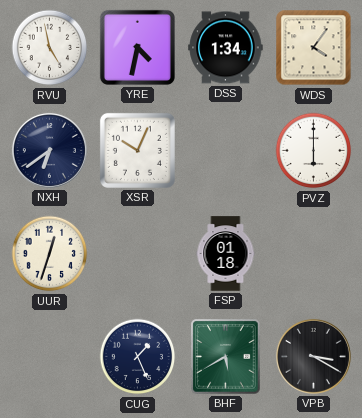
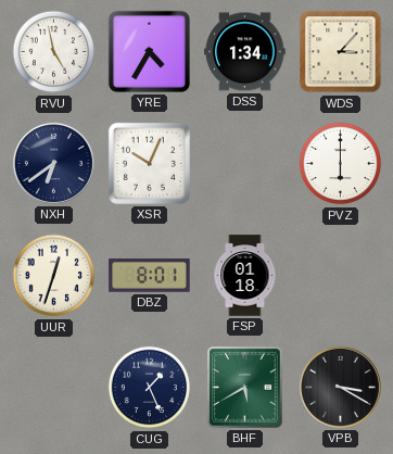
YRE: 4:32 -> 4:35 (149, 51)
WDS: 4:06 -> 3:07 (341, 52)
DBZ: none -> 8:01 (150, 276)
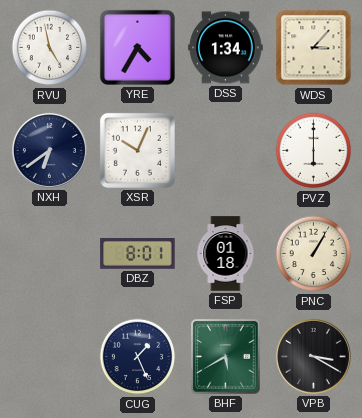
UUR: 12:33 -> none (54, 276)
PNC: none -> 1:05 (314, 254)
